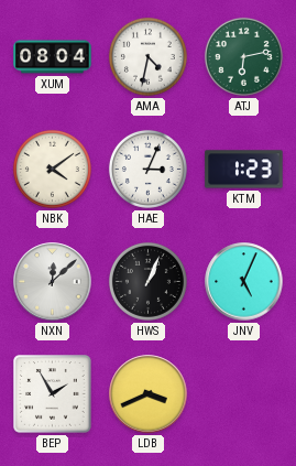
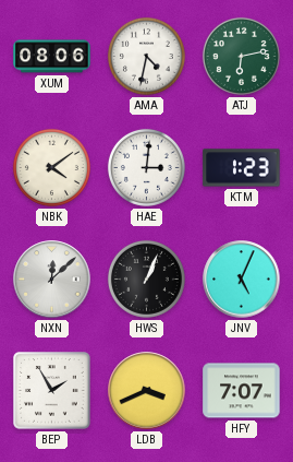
XUM: 08:04 -> 08:06 (52, 57)
HAE: 3:04 -> 3:01 (146, 167)
HFY: none -> 7:07 (242, 391)
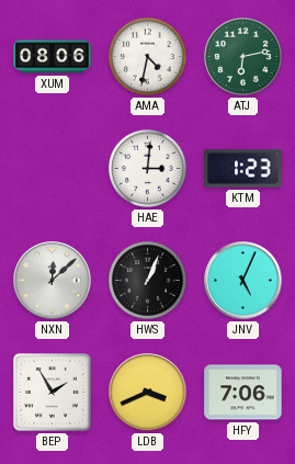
NBK: 4:09 -> none (51, 167)
HFY: 7:07 -> 7:06 (243, 393)
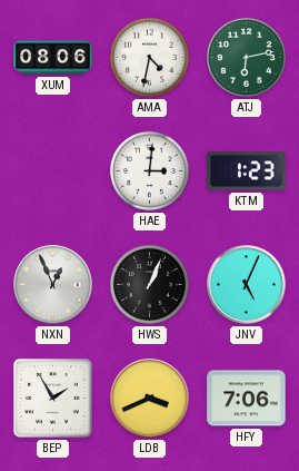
NXN: 12:08 -> 12:56 (53, 285)
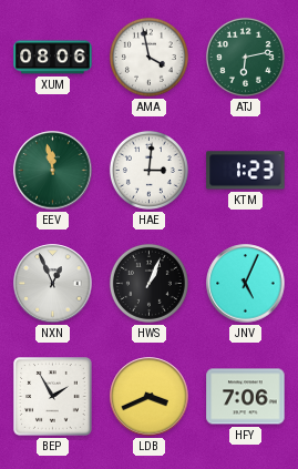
AMA: 4:32 -> 3:58 (148, 57)
EEV: none -> 11:58 (53, 171)
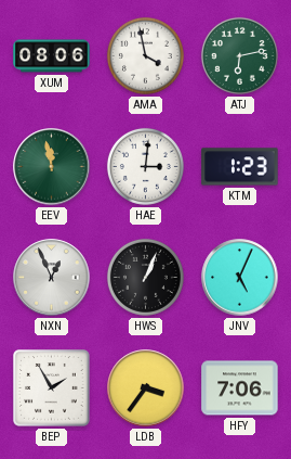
LDB: 3:41 -> 3:36 (146, 388)
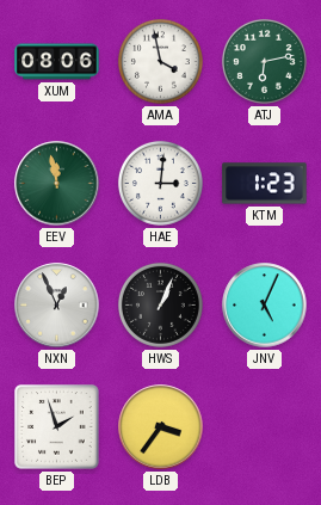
BEP: 1:55 -> 1:57 (57, 427)
HFY: 7:06 -> none (240, 388)
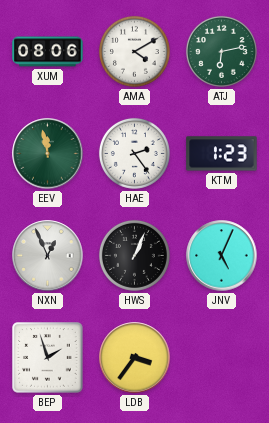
AMA: 3:58 -> 4:10 (134, 51)
HAE: 3:01 -> 2:24 (134, 153)
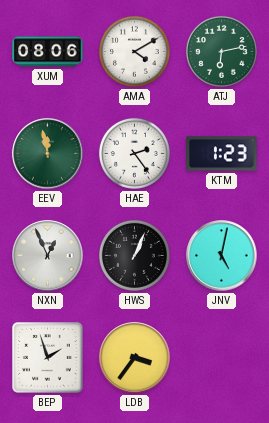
JNV: 5:04 -> 5:02 (222, 256)
